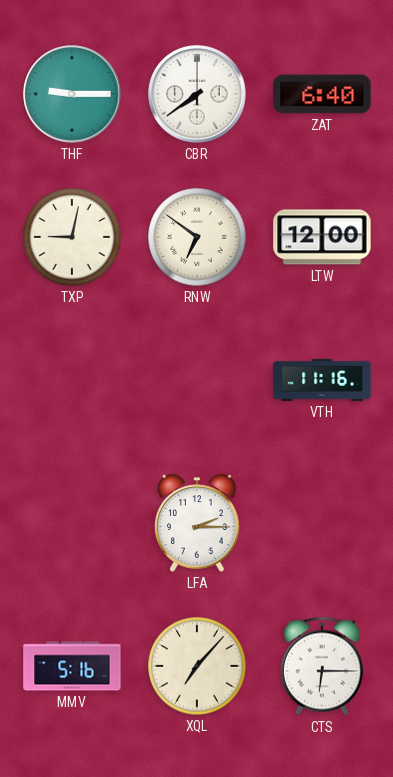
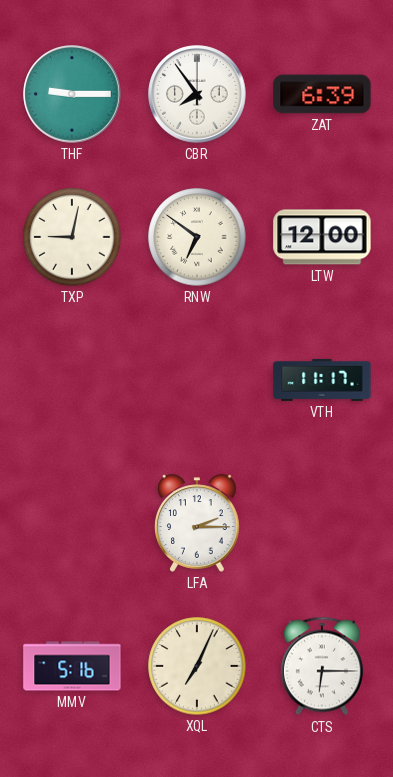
CBR: 7:39 -> 7:54 (197, 94)
ZAT: 6:40 -> 6:39 (322, 94)
VTH: 11:16 -> 11:17 (322, 380)
XQL: 7:07 -> 7:04 (197, 666)
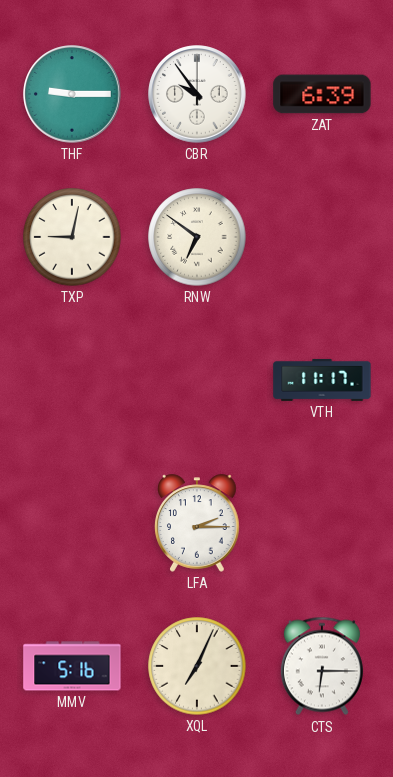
CBR: 7:54 -> 9:54 (197, 94)
LTW: 12:00 -> none (322, 237)
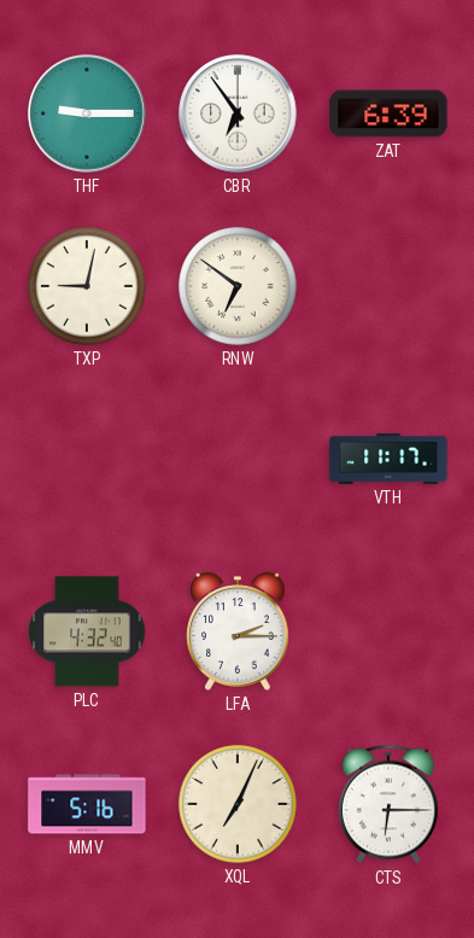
CBR: 9:54 -> 6:54 (238, 113)
PLC: none -> 4:32 (87, 631)
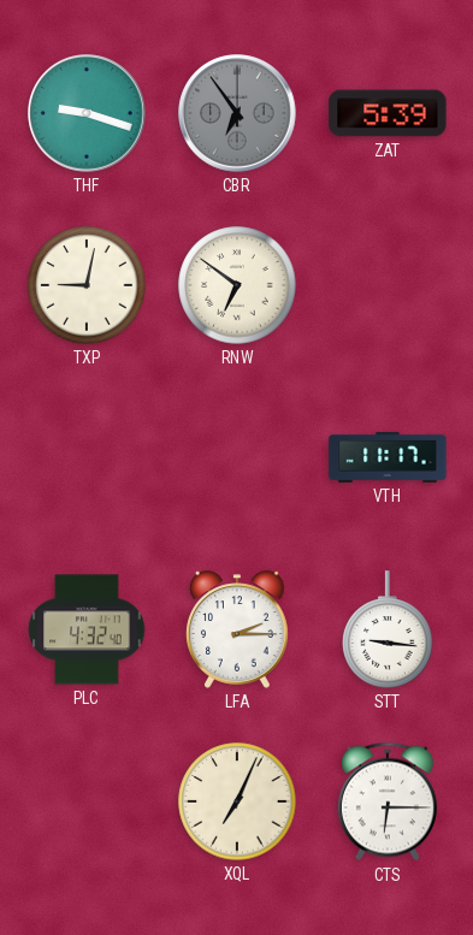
THF: 9:15 -> 9:18 (87, 113)
CBR dial: white -> grey (237, 113)
ZAT: 6:39 -> 5:39 (388, 113)
STT: none -> 9:16 (388, 629)
MMV: 5:16 -> none (87, 804)
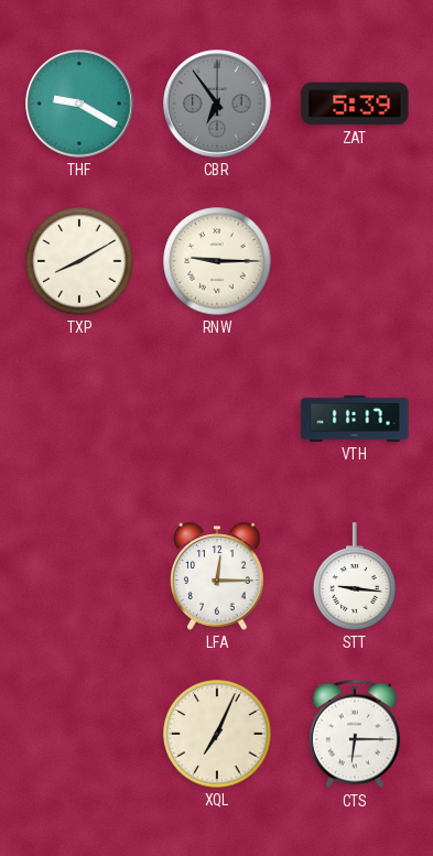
THF: 9:18 -> 9:20 (79, 104)
TXP: 9:02 -> 8:10 (79, 261)
RNW: 6:51 -> 9:15 (217, 261)
PLC: 4:32 -> none (87, 629)
LFA: 2:15 -> 12:15 (218, 576)
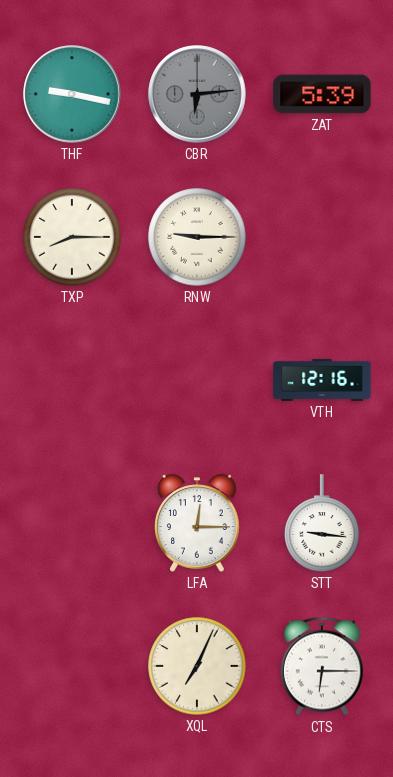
THF: 9:20 -> 9:17 (72, 94)
CBR: 6:54 -> 6:14 (197, 94)
TXP: 8:10 -> 8:15 (72, 237)
VTH: 11:17 -> 12:16 (322, 380)
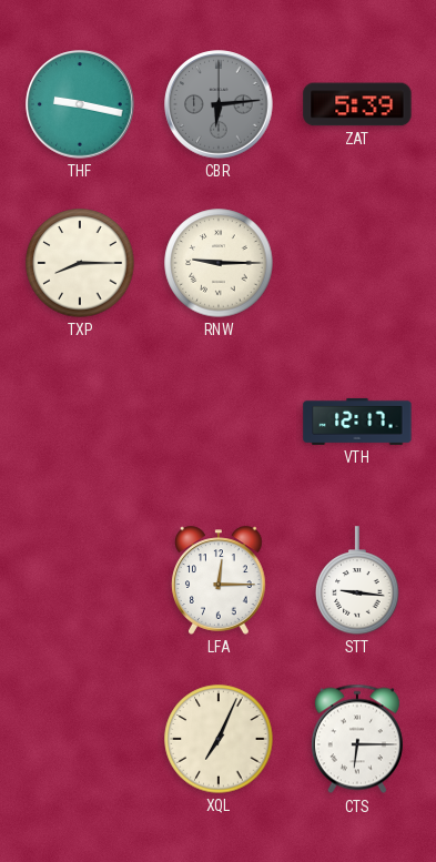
VTH: 12:16 -> 12:17 (357, 422)
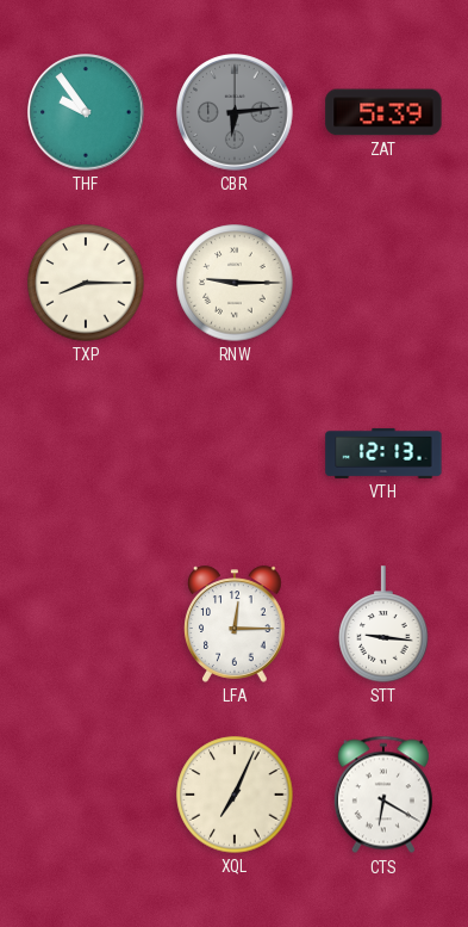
THF: 9:17 -> 9:54 (86, 112)
VTH: 12:17 -> 12:13 (383, 453)
CTS: 6:15 -> 6:20 (383, 795)
